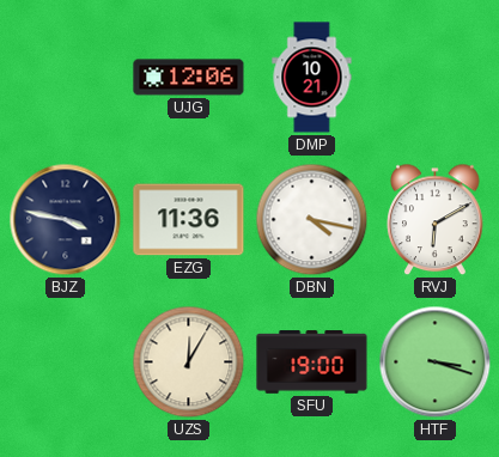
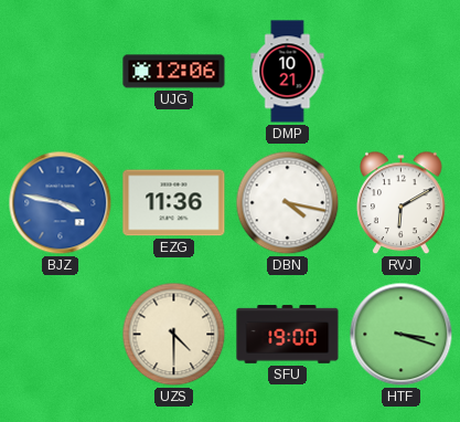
BJZ dial: navy -> blue (61, 203)
UZS: 12:05 -> 4:30 (174, 335)
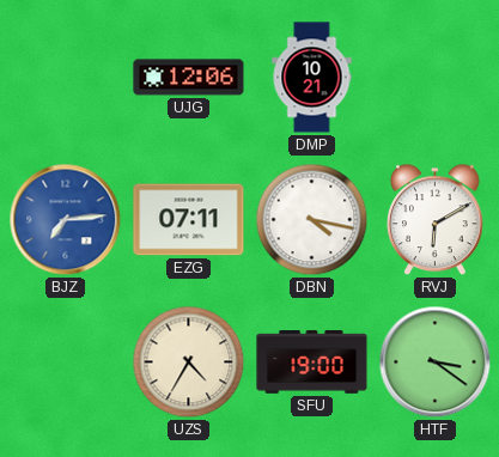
BJZ: 3:47 -> 7:14 (66, 220)
EZG: 11:36 -> 07:11 (189, 220)
UZS: 4:30 -> 4:35 (189, 362)
HTF: 3:18 -> 3:21 (436, 362)
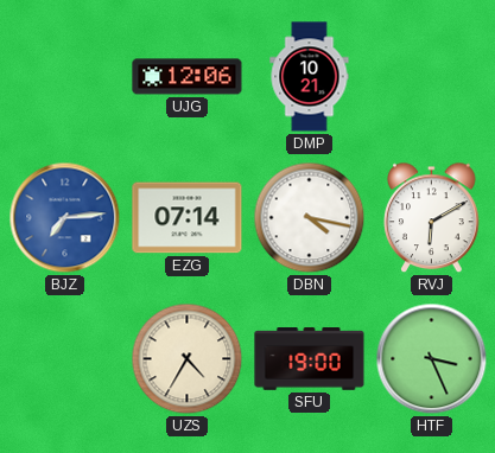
EZG: 07:11 -> 07:14 (188, 218)
HTF: 3:21 -> 3:26 (432, 359)
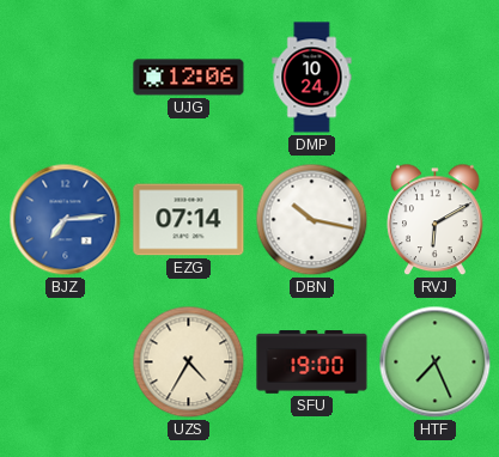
DMP: 10:21 -> 10:24 (312, 78)
DBN: 4:17 -> 10:17 (312, 220)
HTF: 3:26 -> 7:26 (436, 362)
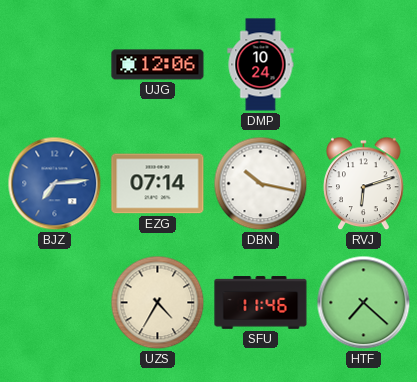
RVJ: 6:10 -> 6:12 (364, 184)
SFU: 19:00 -> 11:46 (261, 303)
HTF: 7:26 -> 7:22 (364, 303)
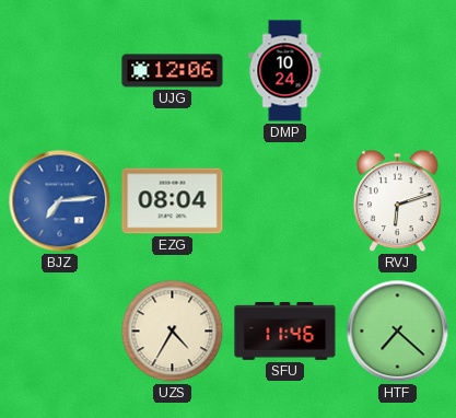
EZG: 07:14 -> 08:04 (173, 201)
DBN: 10:17 -> none (261, 184)
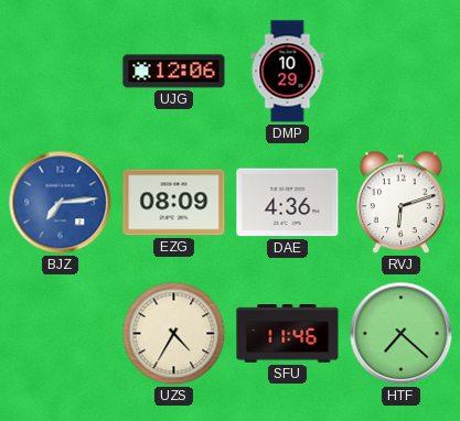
DMP: 10:24 -> 10:29 (288, 72)
EZG: 08:04 -> 08:09 (174, 203)
DAE: none -> 4:36 (288, 203)
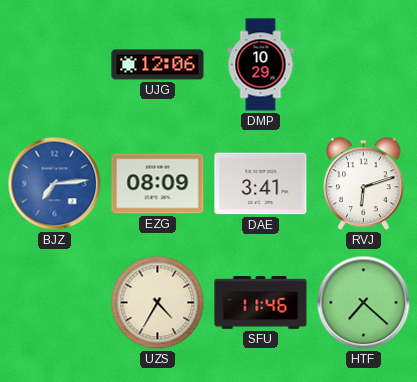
DAE: 4:36 -> 3:41 (261, 184)
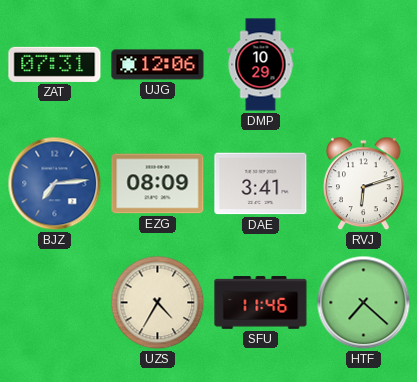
ZAT: none -> 07:31 (55, 64)
